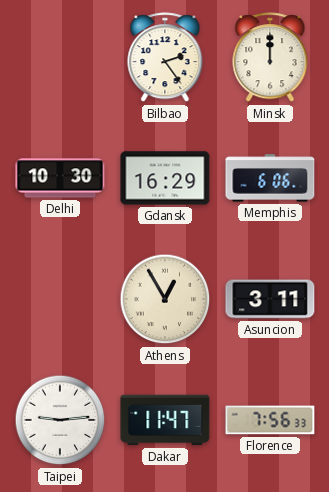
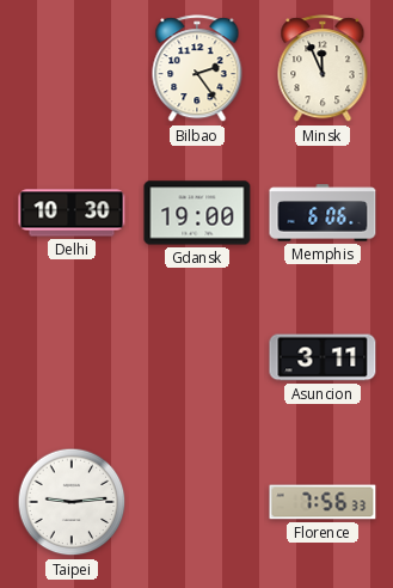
Minsk: 12:00 -> 11:56 (323, 69)
Gdansk: 16:29 -> 19:00 (197, 213)
Athens: 12:55 -> none (165, 299)
Dakar: 11:47 -> none (165, 420)
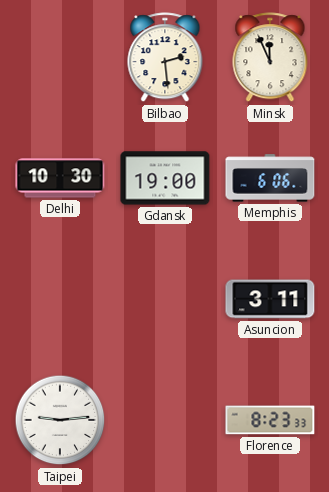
Bilbao: 2:24 -> 2:29 (165, 58)
Florence: 7:56 -> 8:23 (270, 420)
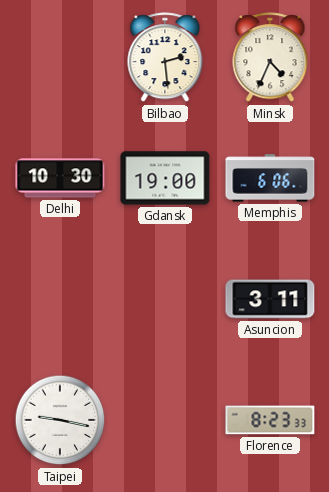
Minsk: 11:56 -> 4:34 (270, 58)
Taipei: 9:14 -> 9:17 (60, 420)
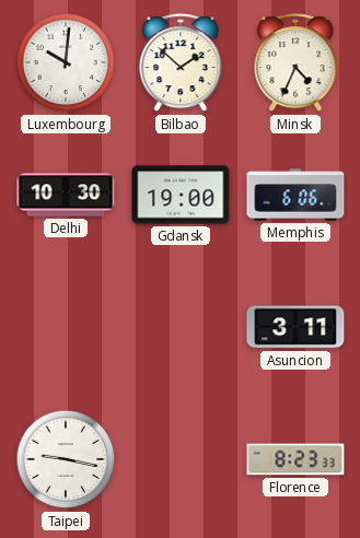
Luxembourg: none -> 10:01 (66, 62)
Bilbao: 2:29 -> 1:52 (181, 63)
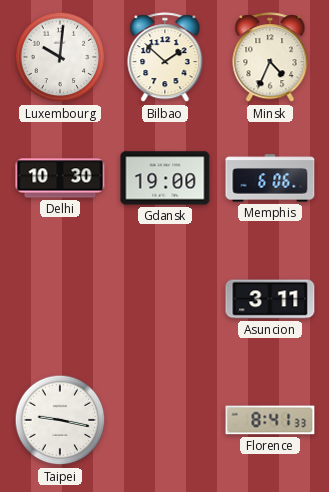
Florence: 8:23 -> 8:41 (270, 420)
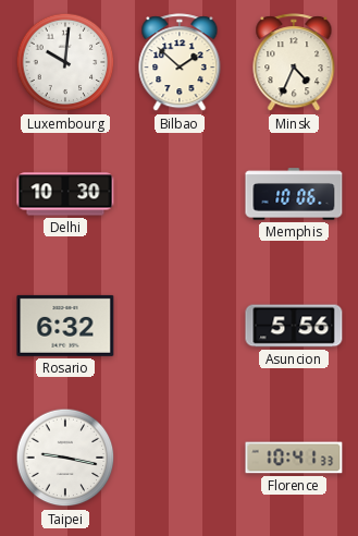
Gdansk: 19:00 -> none (165, 178)
Memphis: 6:06 -> 10:06 (294, 194)
Rosario: none -> 6:32 (65, 326)
Asuncion: 3:11 -> 5:56 (294, 326)
Florence: 8:41 -> 10:41 (294, 458)
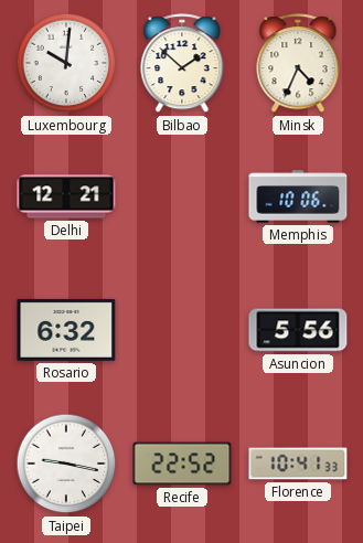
Delhi: 10:30 -> 12:21 (66, 196)
Recife: none -> 22:52 (182, 464)
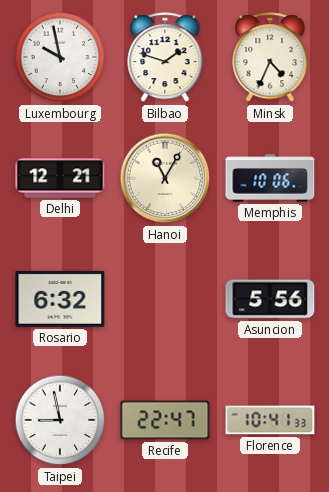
Luxembourg: 10:01 -> 9:58 (60, 57)
Bilbao: 1:52 -> 1:48 (165, 58)
Hanoi: none -> 11:05 (165, 178)
Taipei: 9:17 -> 8:58 (60, 420)
Recife: 22:52 -> 22:47 (165, 420)
